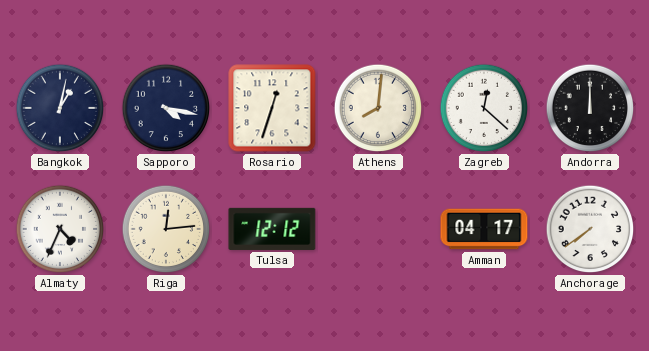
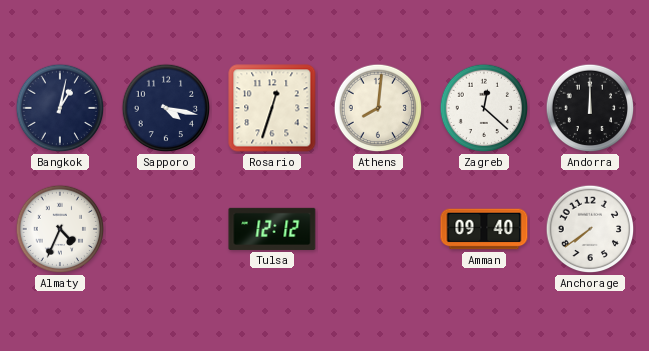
Riga: 12:14 -> none (166, 229)
Amman: 04:17 -> 09:40 (484, 229)
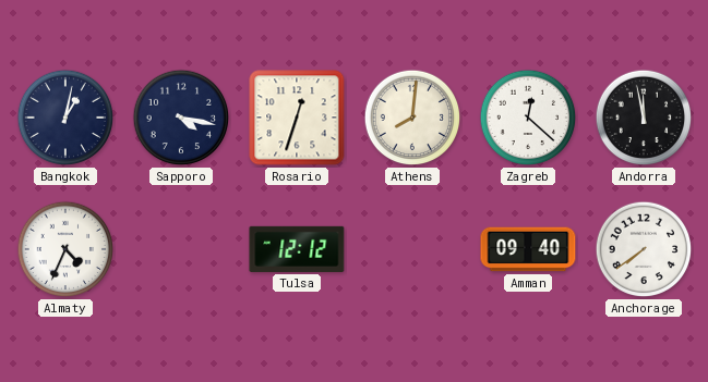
Andorra: 12:00 -> 11:58 (644, 118)
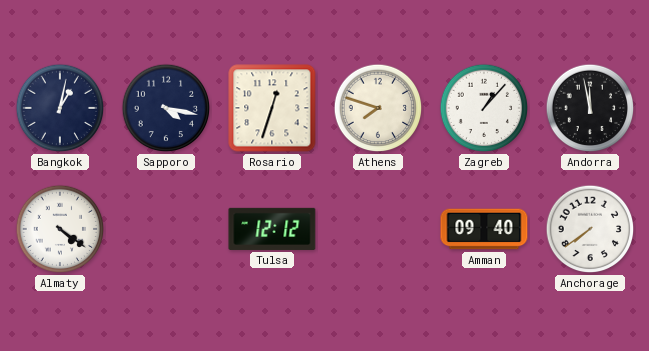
Athens: 8:01 -> 7:48 (378, 108)
Zagreb: 12:22 -> 1:07 (484, 108)
Almaty: 4:34 -> 4:21 (60, 229)
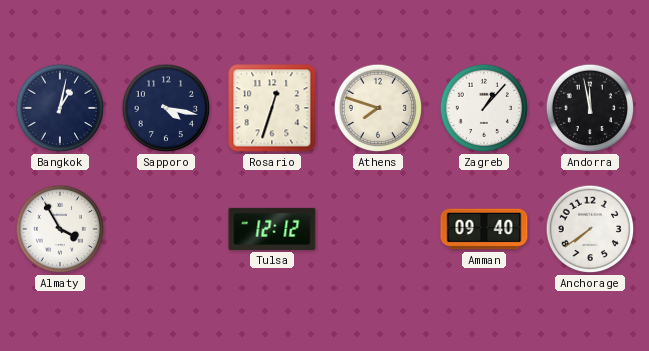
Almaty: 4:21 -> 3:55 (60, 229)
